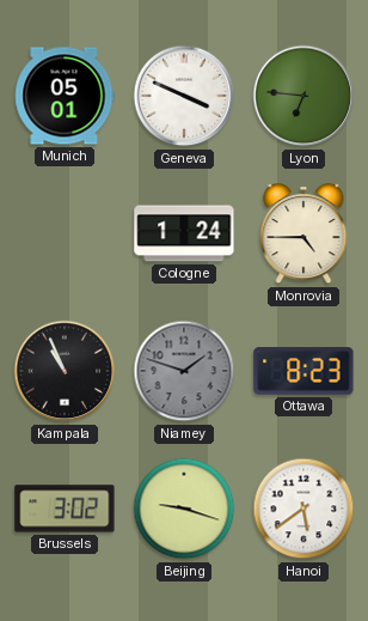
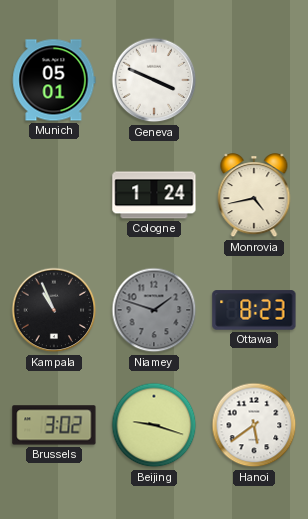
Lyon: 6:46 -> none (303, 96)
Monrovia: 4:45 -> 4:43 (254, 196)
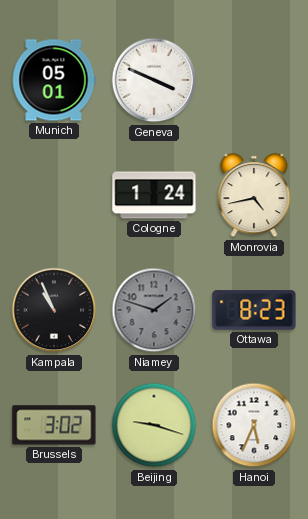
Hanoi: 5:39 -> 5:34 (254, 425)
